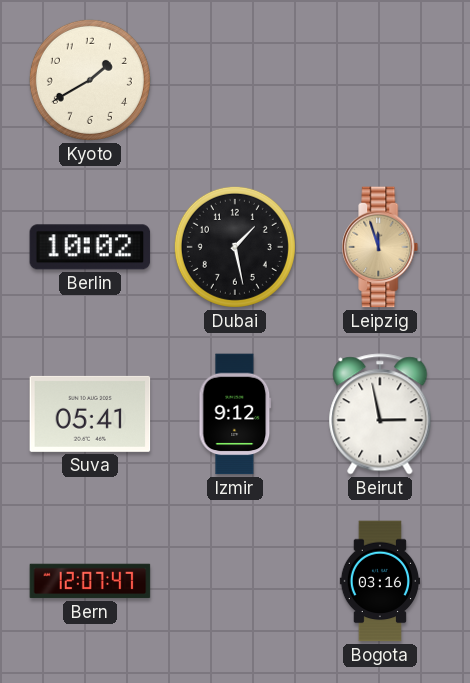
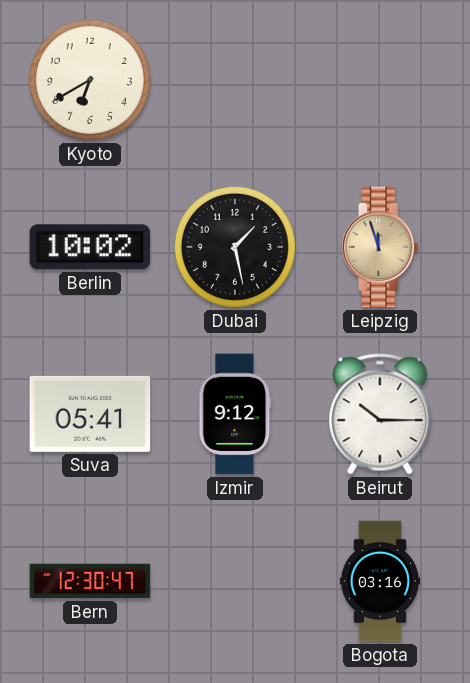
Kyoto: 1:40 -> 6:40 (90, 80)
Beirut: 2:58 -> 10:15 (380, 414)
Bern: 12:07 -> 12:30 (90, 581)
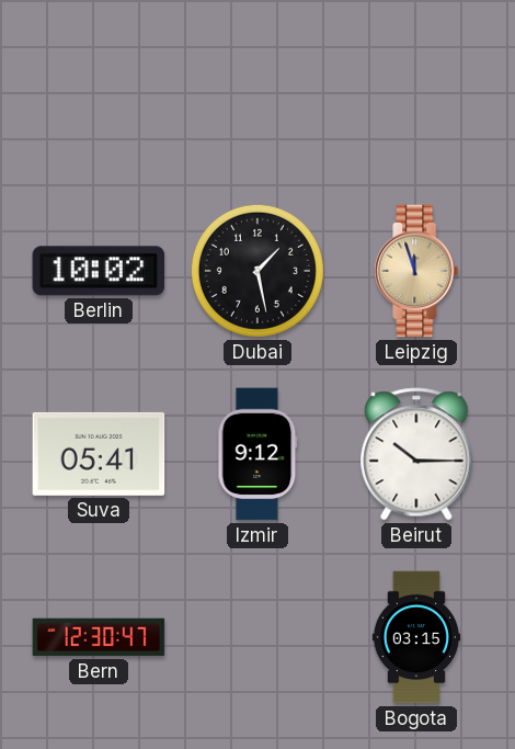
Kyoto: 6:40 -> none (90, 80)
Bogota: 03:16 -> 03:15 (416, 637)
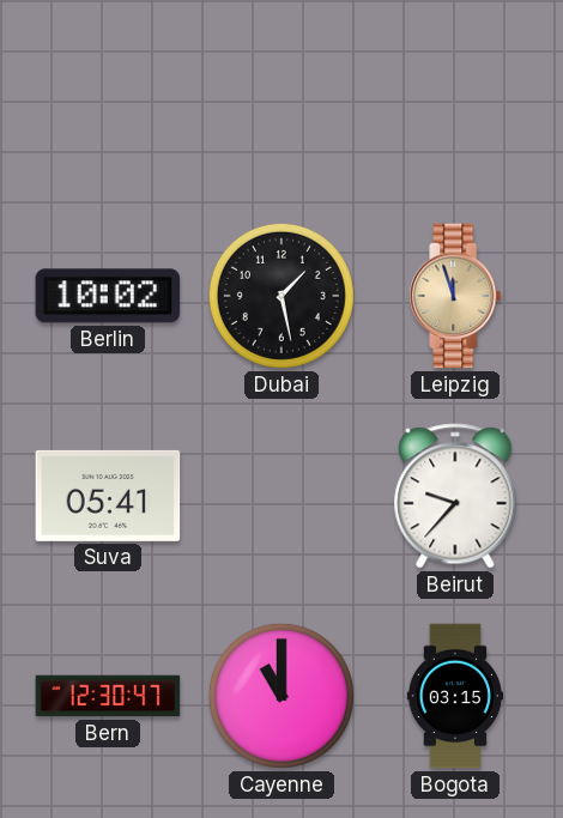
Izmir: 9:12 -> none (257, 454)
Beirut: 10:15 -> 9:37 (455, 496)
Cayenne: none -> 11:00 (281, 696)
